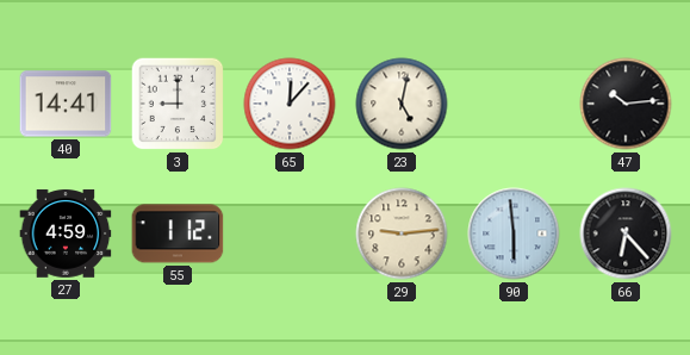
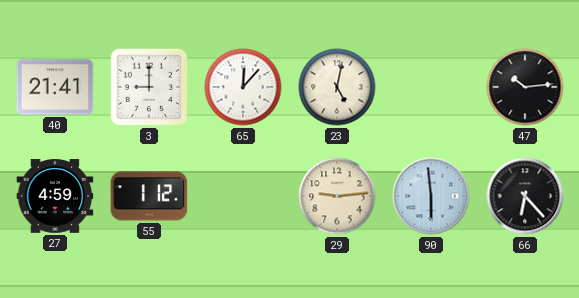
40: 14:41 -> 21:41 (55, 87)
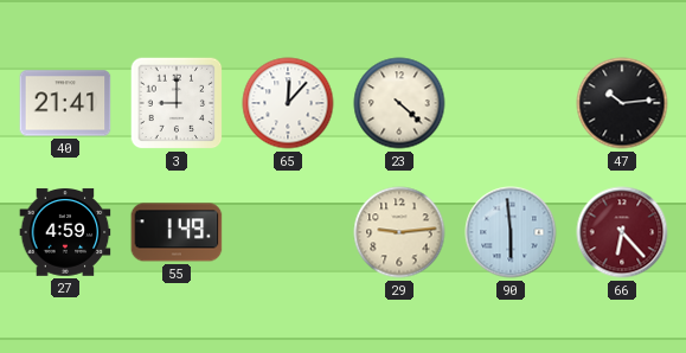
23: 5:02 -> 4:22 (399, 103)
55: 1:12 -> 1:49 (177, 232)
66 dial: black -> burgundy (622, 232)
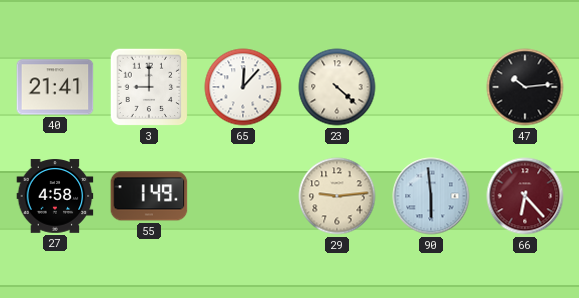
27: 4:59 -> 4:58 (55, 196)
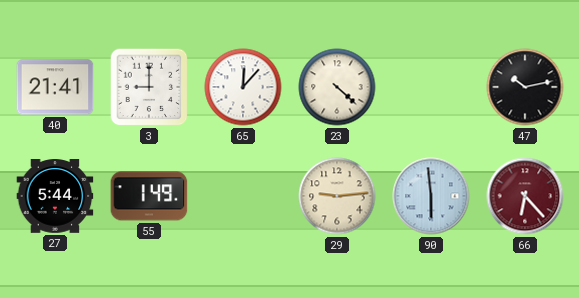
47: 10:14 -> 10:13 (525, 87)
27: 4:58 -> 5:44 (55, 196)
